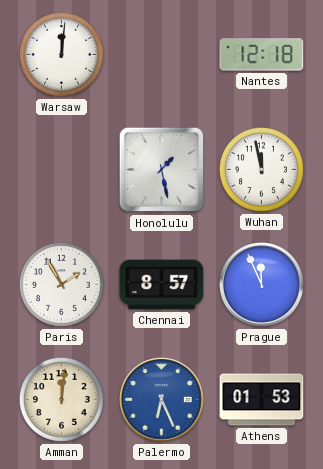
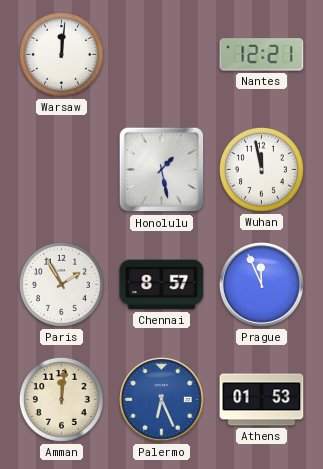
Nantes: 12:18 -> 12:21 (262, 55)
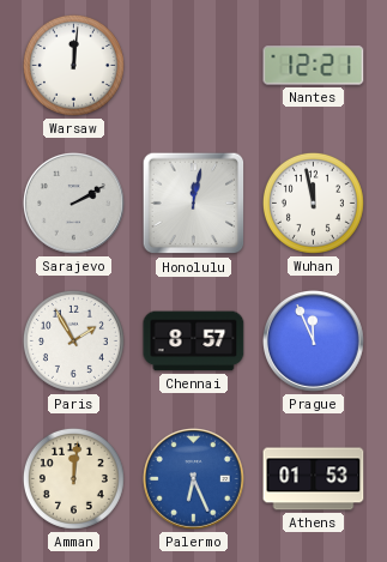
Sarajevo: none -> 2:10 (74, 204)
Honolulu: 1:28 -> 12:02 (194, 204)
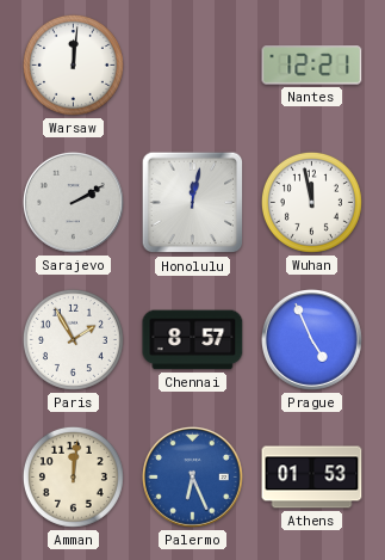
Prague: 11:56 -> 4:56 (312, 340)
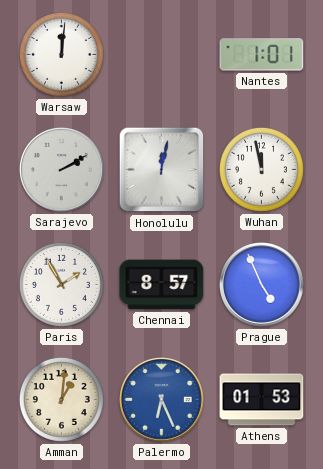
Nantes: 12:21 -> 1:01 (262, 55)
Amman: 12:01 -> 1:01 (61, 399)
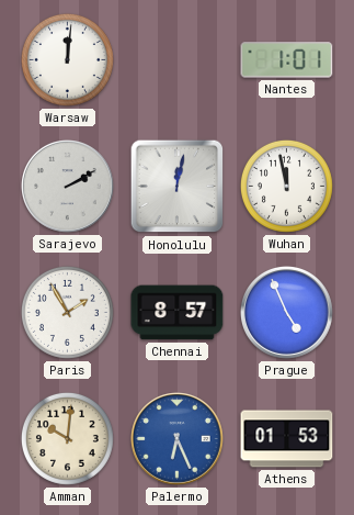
Amman: 1:01 -> 10:01 (67, 438)
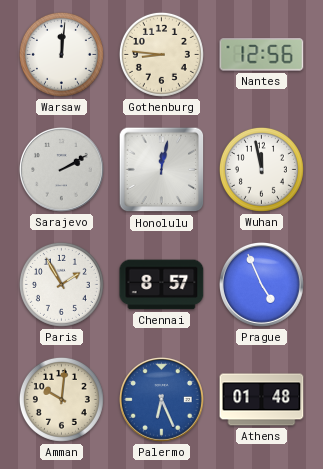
Gothenburg: none -> 8:46 (161, 54)
Nantes: 1:01 -> 12:56 (262, 55)
Athens: 01:53 -> 01:48 (262, 400)
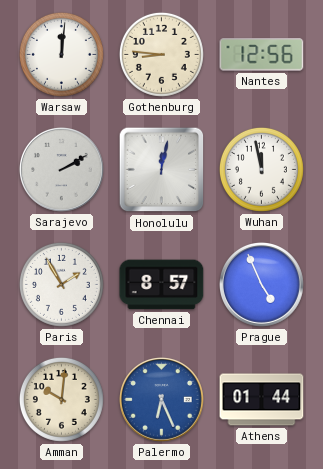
Athens: 01:48 -> 01:44 (262, 400)
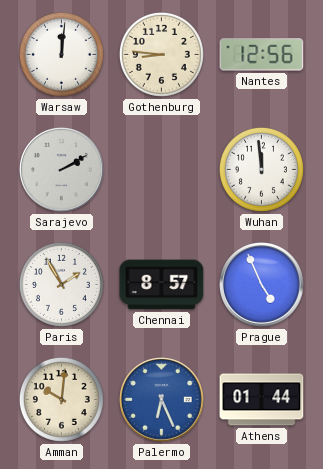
Honolulu: 12:02 -> none (162, 170)
Wuhan: 11:58 -> 11:59 (261, 169)
